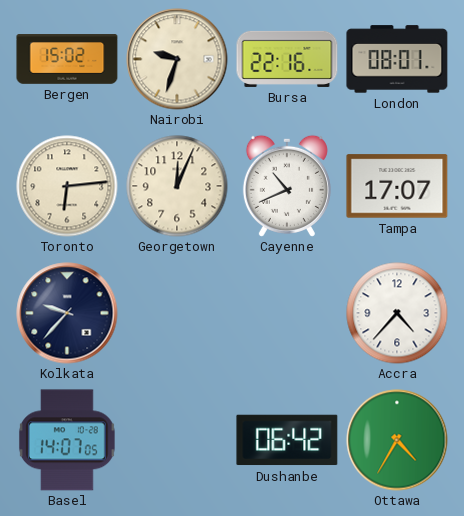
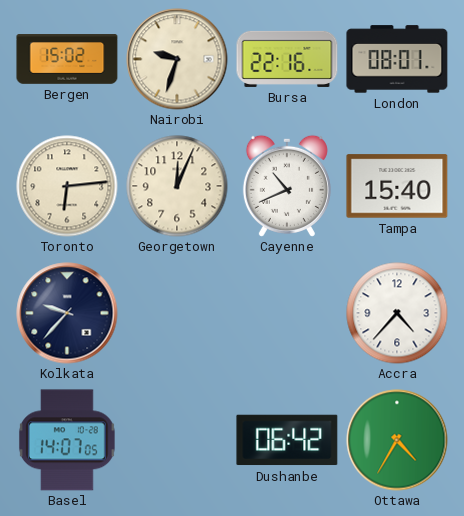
Tampa: 17:07 -> 15:40 (397, 186)
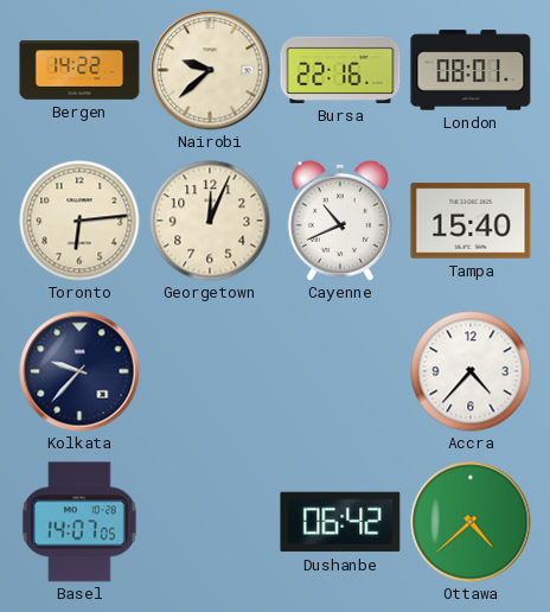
Bergen: 15:02 -> 14:22 (79, 70)
Nairobi: 9:33 -> 9:38 (210, 70)
Ottawa: 4:35 -> 4:38 (471, 522)
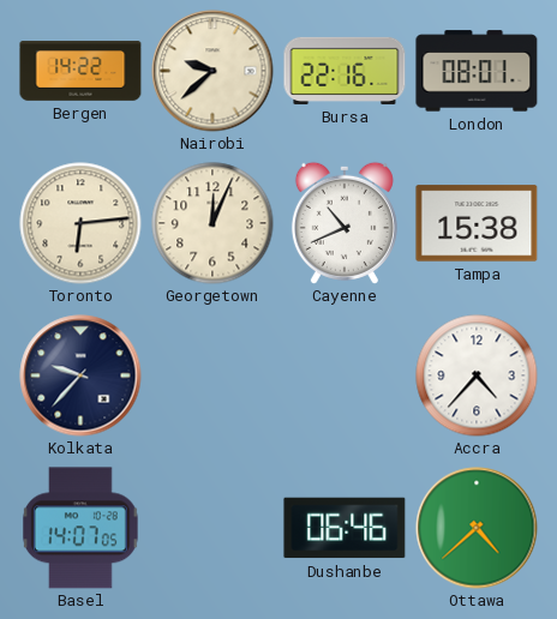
Tampa: 15:40 -> 15:38 (477, 223)
Dushanbe: 06:42 -> 06:46 (345, 528)
